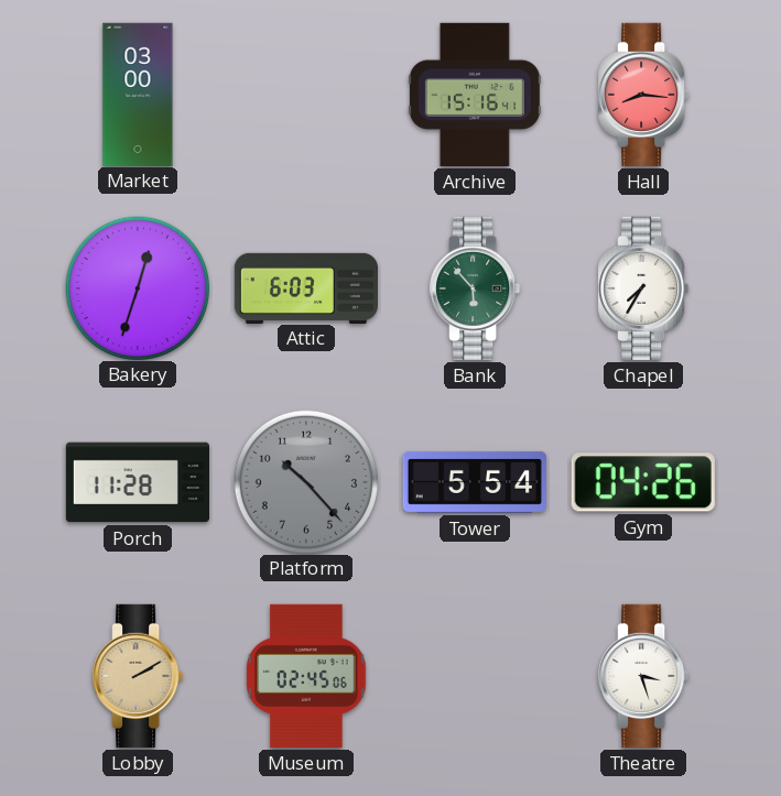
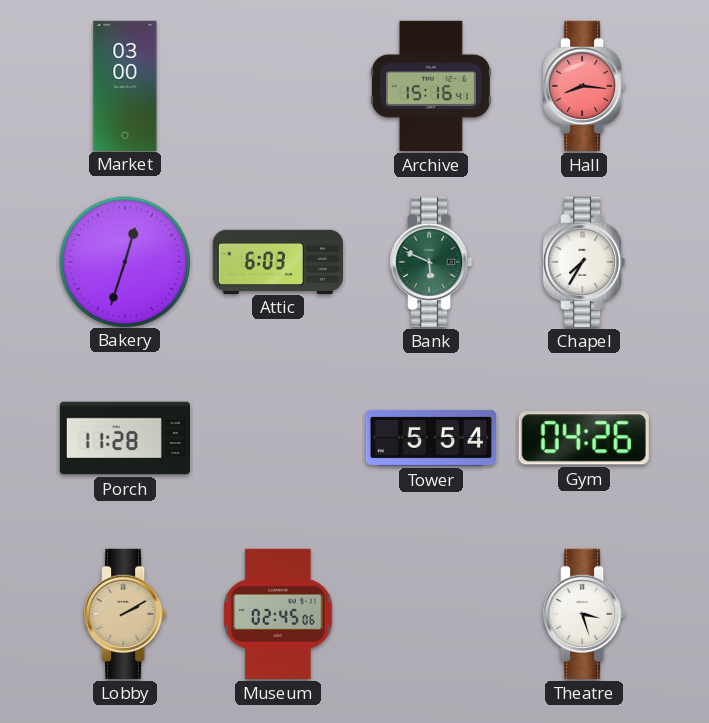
Bank: 5:53 -> 5:49 (431, 262)
Platform: 10:23 -> none (305, 481)
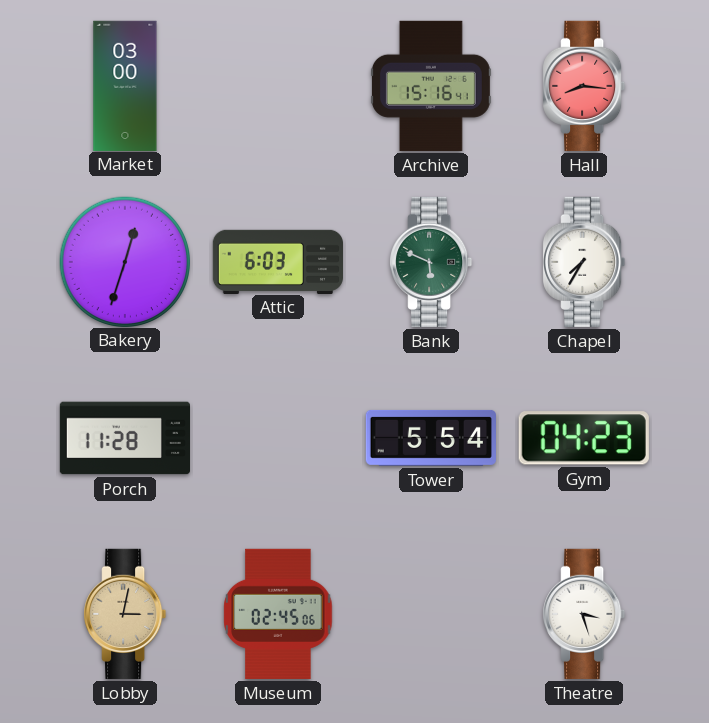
Gym: 04:26 -> 04:23 (584, 438)
Lobby: 2:10 -> 3:02 (125, 614)
